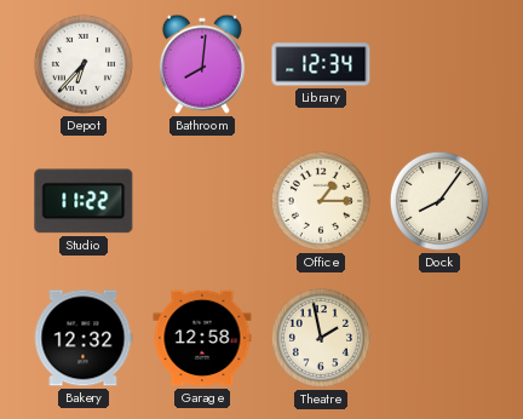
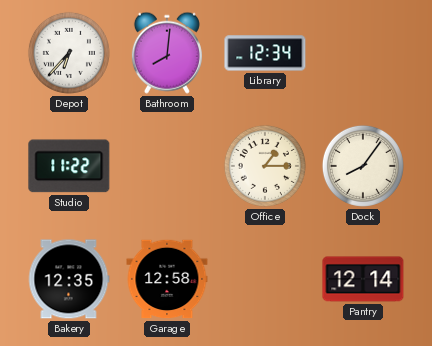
Bakery: 12:32 -> 12:35 (69, 279)
Theatre: 1:58 -> none (321, 338)
Pantry: none -> 12:14 (363, 279)
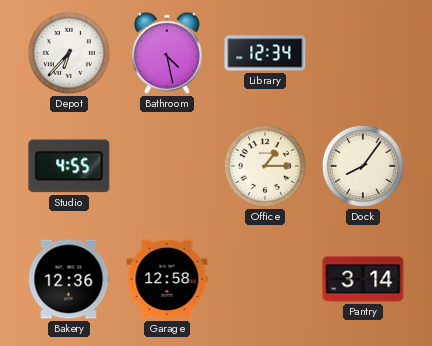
Bathroom: 8:01 -> 4:28 (167, 53)
Studio: 11:22 -> 4:55 (69, 166)
Bakery: 12:35 -> 12:36 (69, 279)
Pantry: 12:14 -> 3:14 (363, 279)
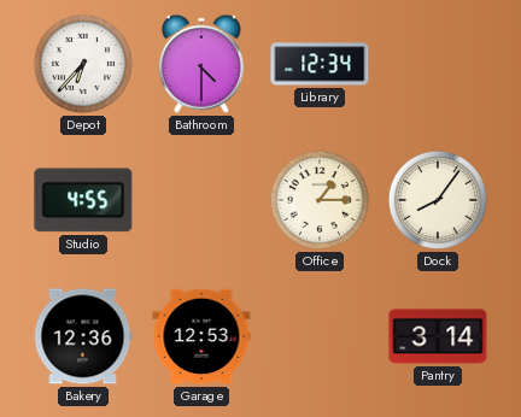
Bathroom: 4:28 -> 4:30 (201, 64)
Garage: 12:58 -> 12:53 (201, 336)
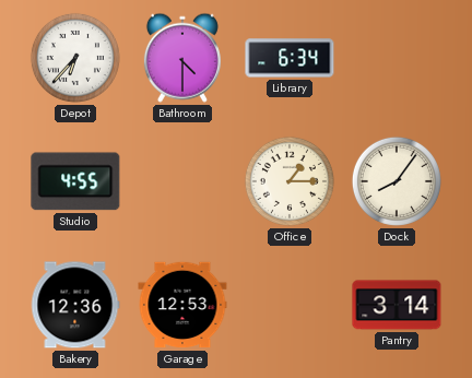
Library: 12:34 -> 6:34 (290, 58)
